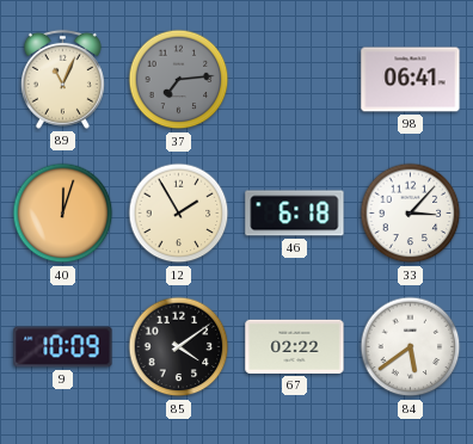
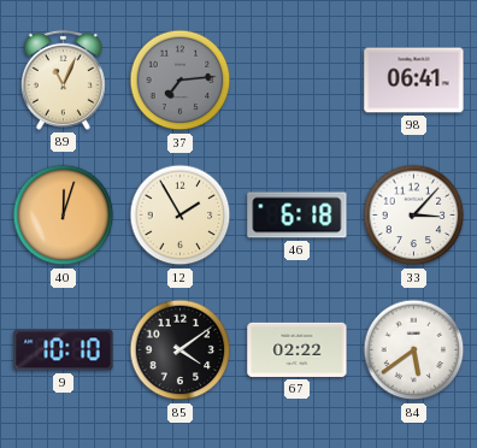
9: 10:09 -> 10:10 (64, 350)
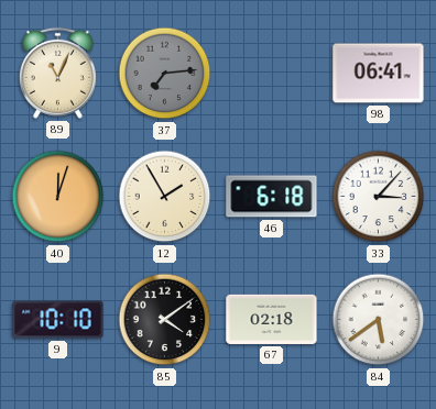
67: 02:22 -> 02:18 (272, 319)
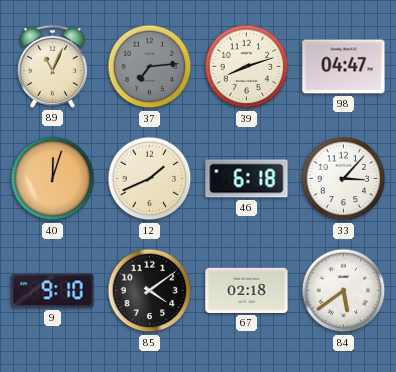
39: none -> 8:12 (247, 67)
98: 06:41 -> 04:47 (344, 67)
12: 1:55 -> 1:41 (150, 179)
9: 10:10 -> 9:10 (53, 291)
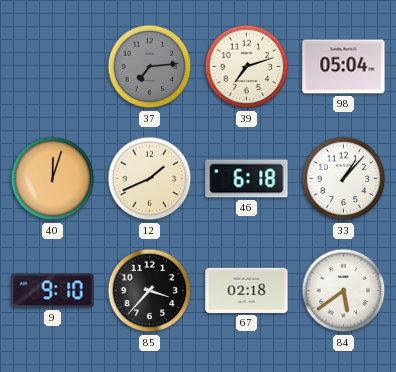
89: 11:04 -> none (52, 66)
39: 8:12 -> 7:12 (247, 67)
98: 04:47 -> 05:04 (344, 67)
33: 3:07 -> 1:07 (344, 179)
85: 4:09 -> 3:37 (150, 291)
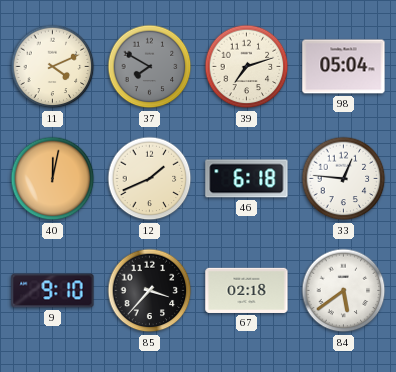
11: none -> 4:11 (53, 67)
37: 7:14 -> 7:50 (150, 67)
40: 12:03 -> 12:02 (53, 179)
33: 1:07 -> 12:46 (344, 179)
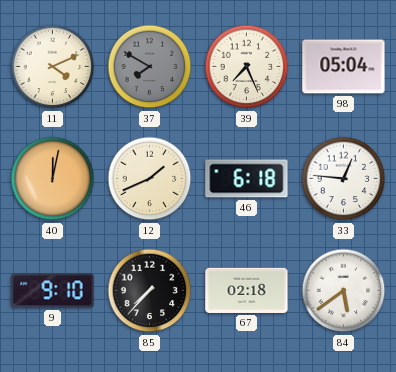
39: 7:12 -> 7:26 (247, 67)
85: 3:37 -> 7:37 (150, 291)
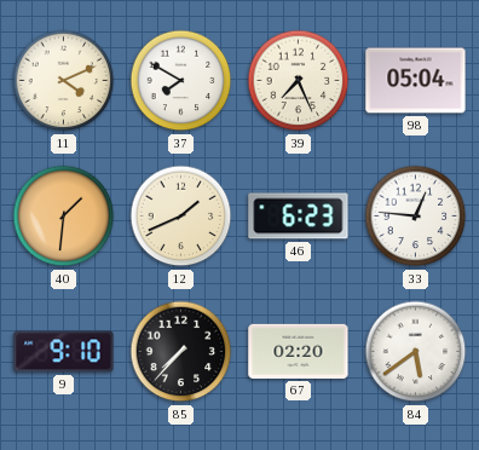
37 dial: grey -> white (181, 81)
40: 12:02 -> 1:31 (64, 217)
46: 6:18 -> 6:23 (299, 217)
67: 02:18 -> 02:20 (299, 351)
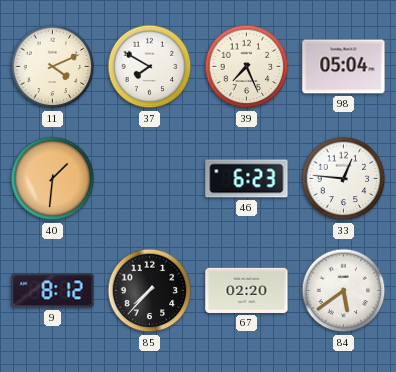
12: 1:41 -> none (181, 217)
9: 9:10 -> 8:12 (53, 291)
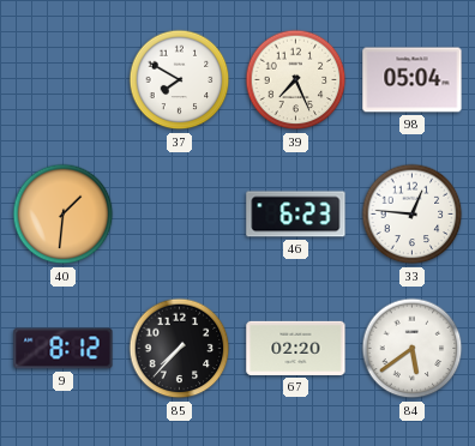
11: 4:11 -> none (53, 67)
